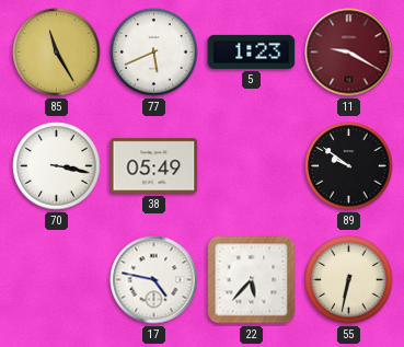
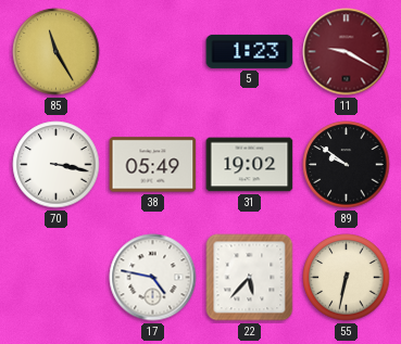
77: 5:41 -> none (154, 53)
31: none -> 19:02 (250, 165)
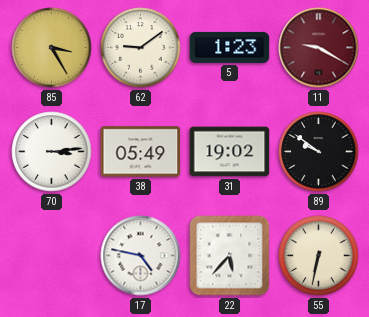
85: 11:25 -> 3:25 (52, 48)
62: none -> 9:09 (141, 48)
70: 3:17 -> 3:14 (52, 152)
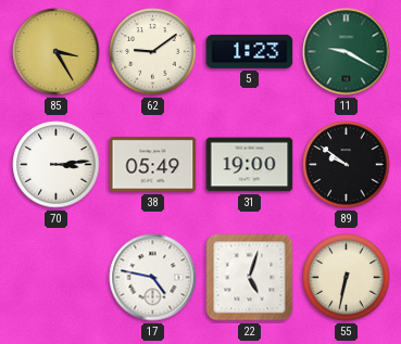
11 dial: burgundy -> green (347, 52)
31: 19:02 -> 19:00 (250, 165)
22: 5:37 -> 5:03 (250, 278)
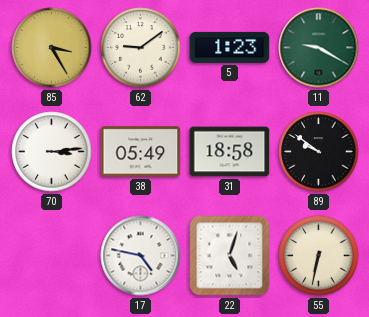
31: 19:00 -> 18:58 (230, 152)
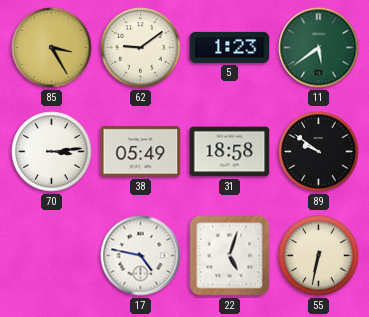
11: 9:20 -> 5:39 (319, 48)
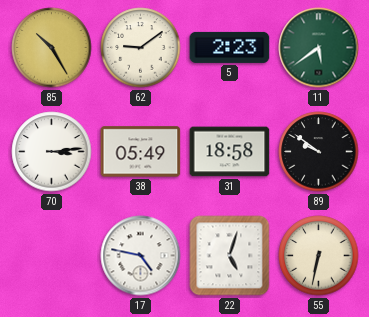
85: 3:25 -> 10:25 (52, 48)
5: 1:23 -> 2:23 (230, 47)
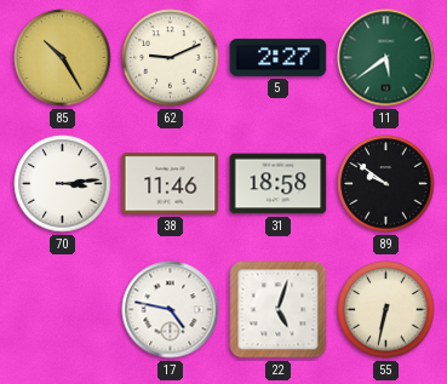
62: 9:09 -> 9:11 (171, 58)
5: 2:23 -> 2:27 (279, 57)
38: 05:49 -> 11:46 (171, 184)
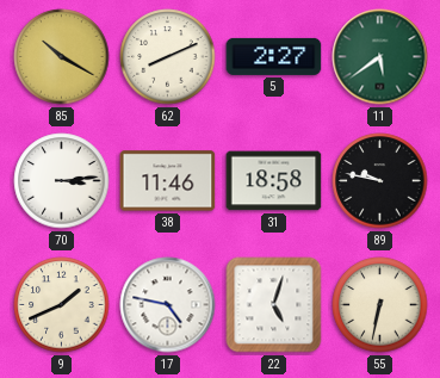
85: 10:25 -> 10:20 (62, 57)
62: 9:11 -> 8:11 (168, 57)
89: 9:51 -> 9:47 (380, 181)
9: none -> 1:41 (62, 305)
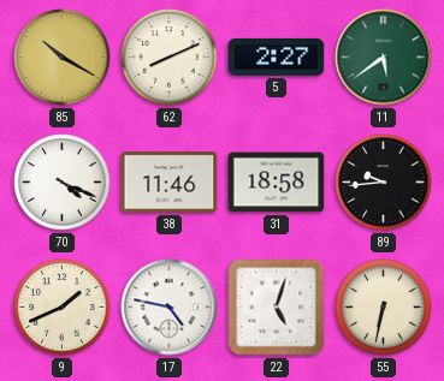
70: 3:14 -> 4:19 (63, 183)
89: 9:47 -> 9:44 (384, 183)
